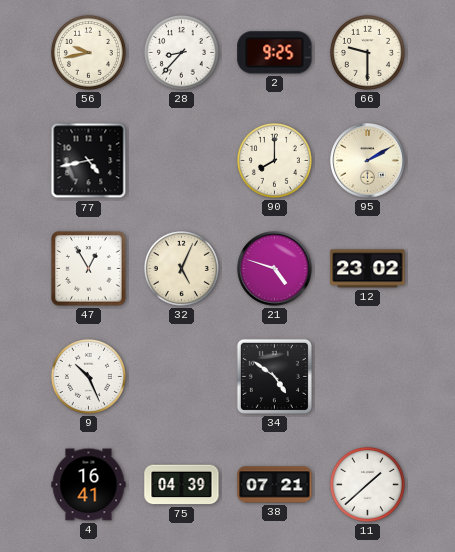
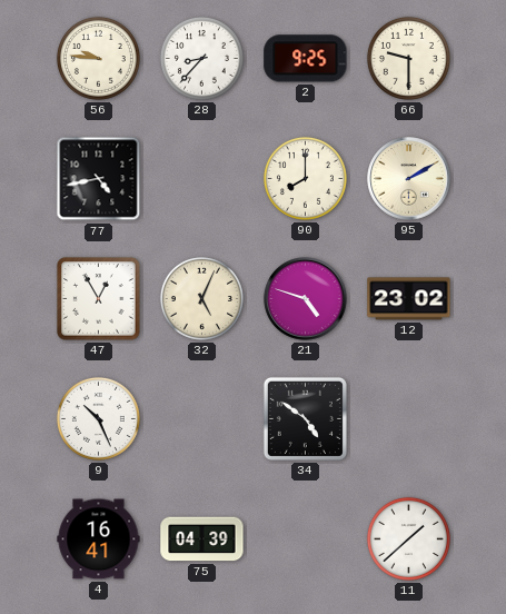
56: 9:43 -> 9:46 (98, 58)
38: 07:21 -> none (275, 485)
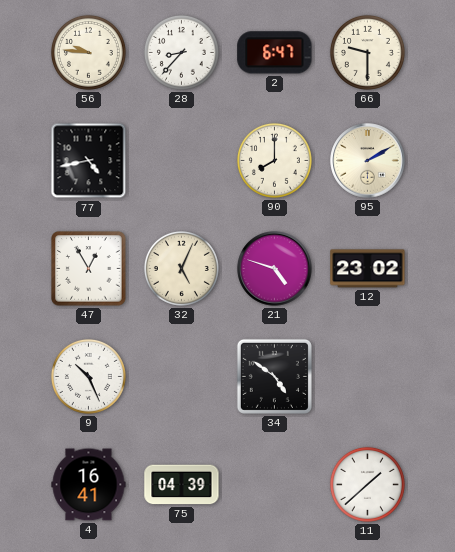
2: 9:25 -> 6:47 (275, 53)
